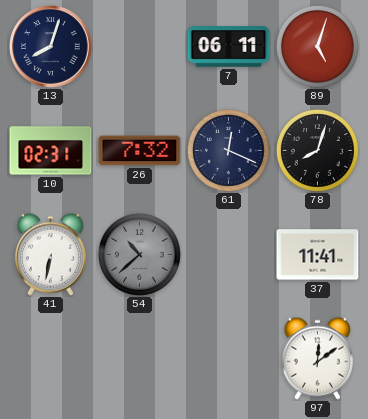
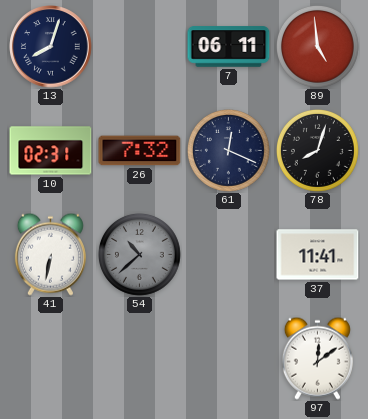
89: 5:03 -> 4:59 (317, 46)
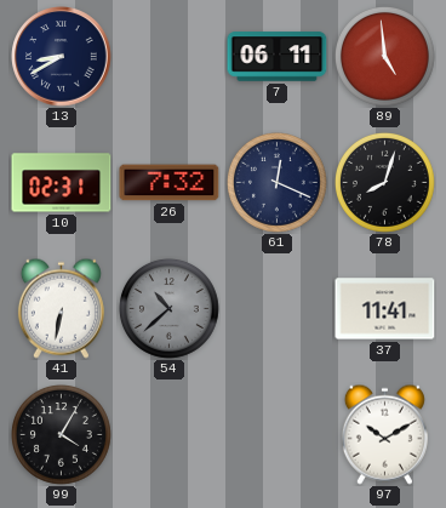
13: 8:03 -> 8:40 (62, 57)
99: none -> 4:05 (61, 434)
97: 12:09 -> 10:10 (384, 434)
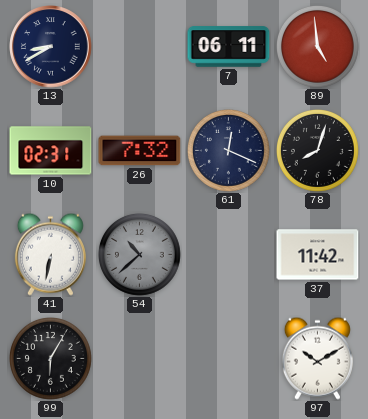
37: 11:41 -> 11:42 (318, 255)
99: 4:05 -> 6:05 (50, 358)
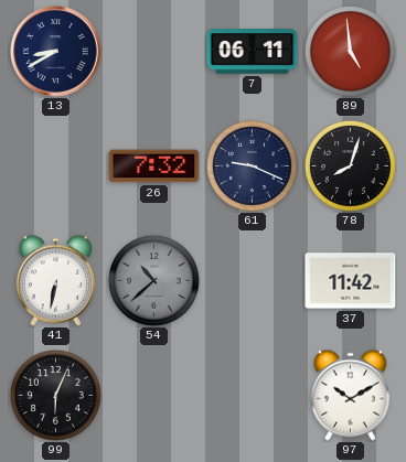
10: 02:31 -> none (51, 151)
61: 12:19 -> 9:19 (252, 165)
99: 6:05 -> 6:04 (55, 395)
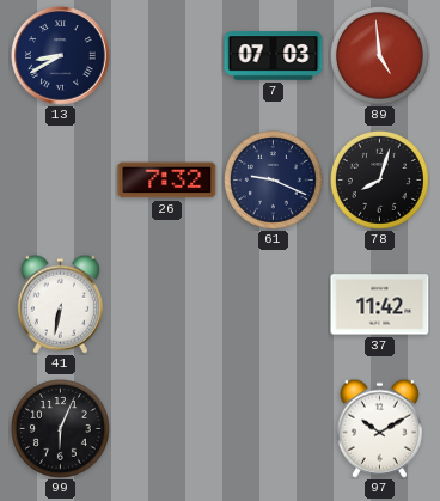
7: 06:11 -> 07:03 (274, 56)
54: 10:38 -> none (153, 280)
